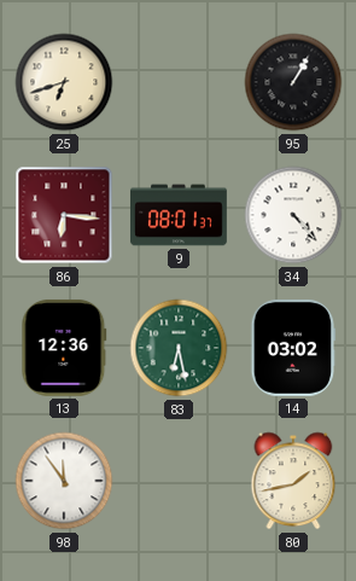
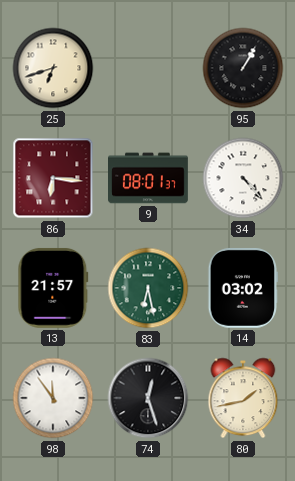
13: 12:36 -> 21:57 (53, 288)
74: none -> 12:27 (148, 398)
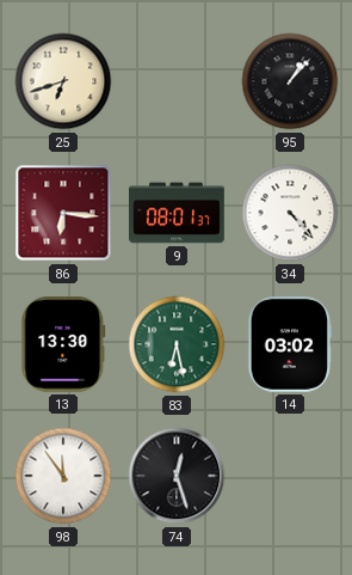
95: 1:05 -> 1:07 (290, 81)
13: 21:57 -> 13:30 (63, 344)
80: 1:43 -> none (243, 398)
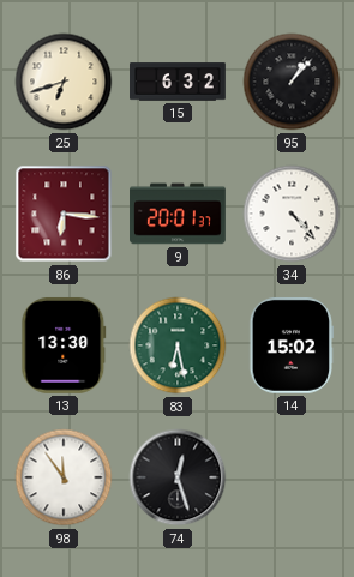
15: none -> 6:32 (179, 82)
9: 08:01 -> 20:01 (179, 214)
14: 03:02 -> 15:02 (290, 345)
